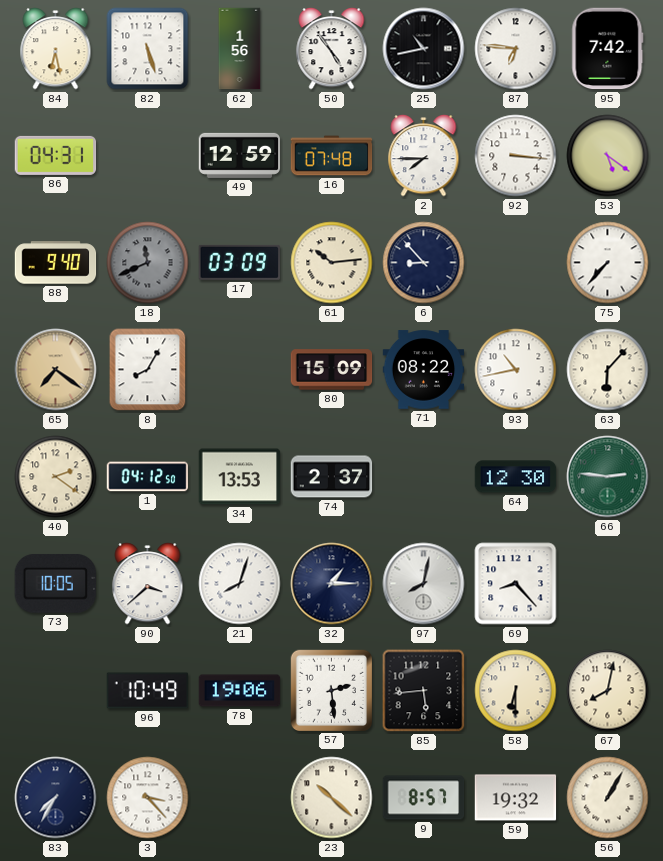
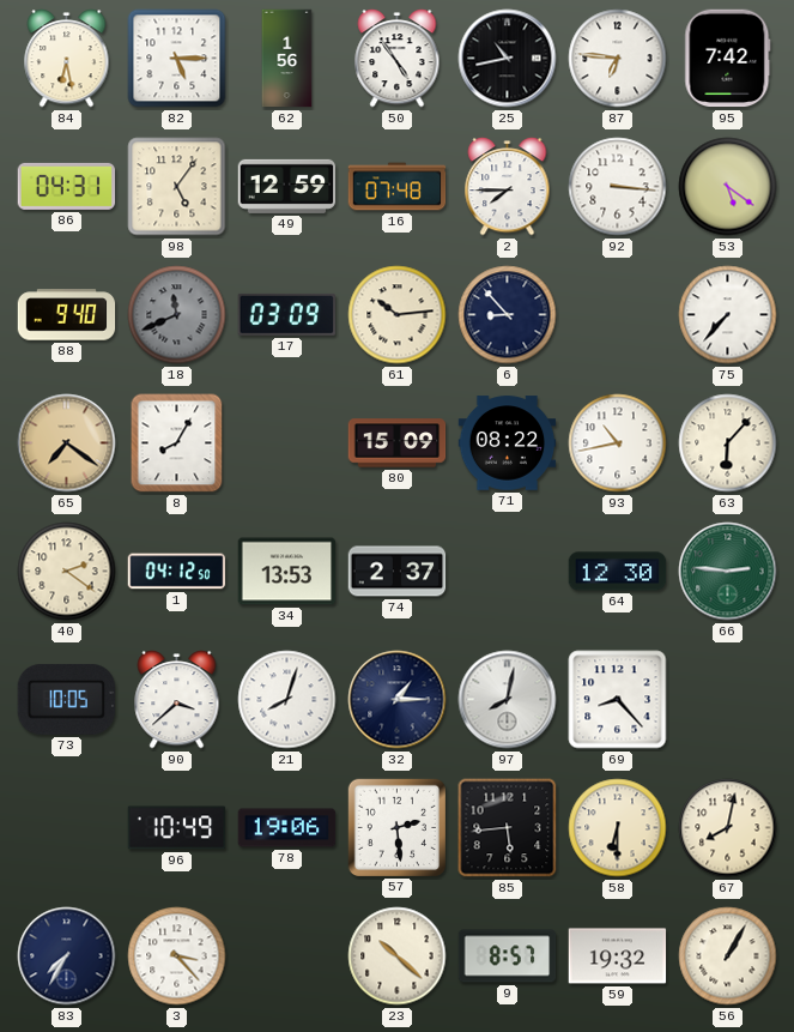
82: 5:27 -> 5:15 (177, 59)
98: none -> 5:06 (177, 187)
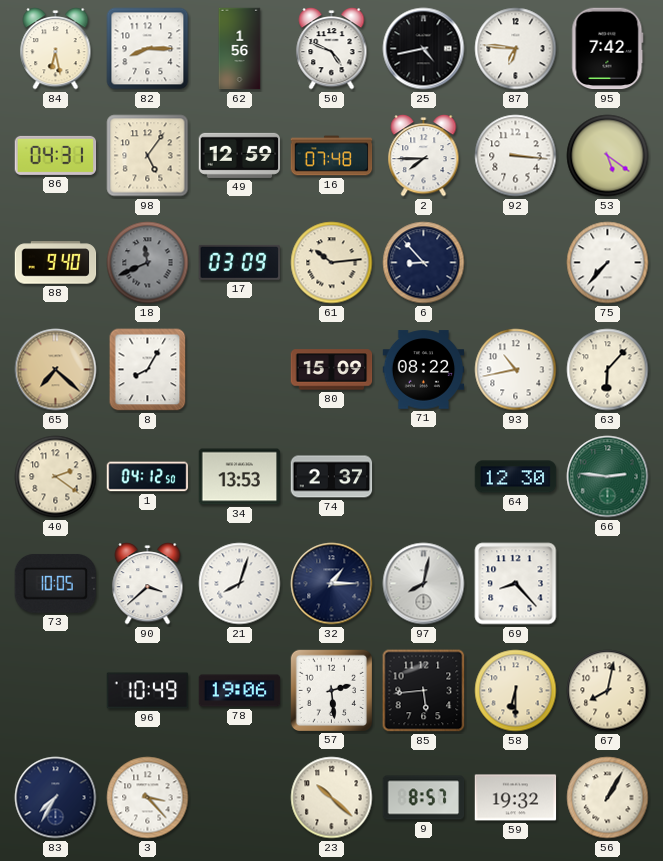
82: 5:15 -> 8:15 (148, 49)
50: 4:54 -> 4:49 (332, 49)
25: 10:43 -> 4:43 (424, 49)
65: 7:21 -> 7:22 (56, 370)
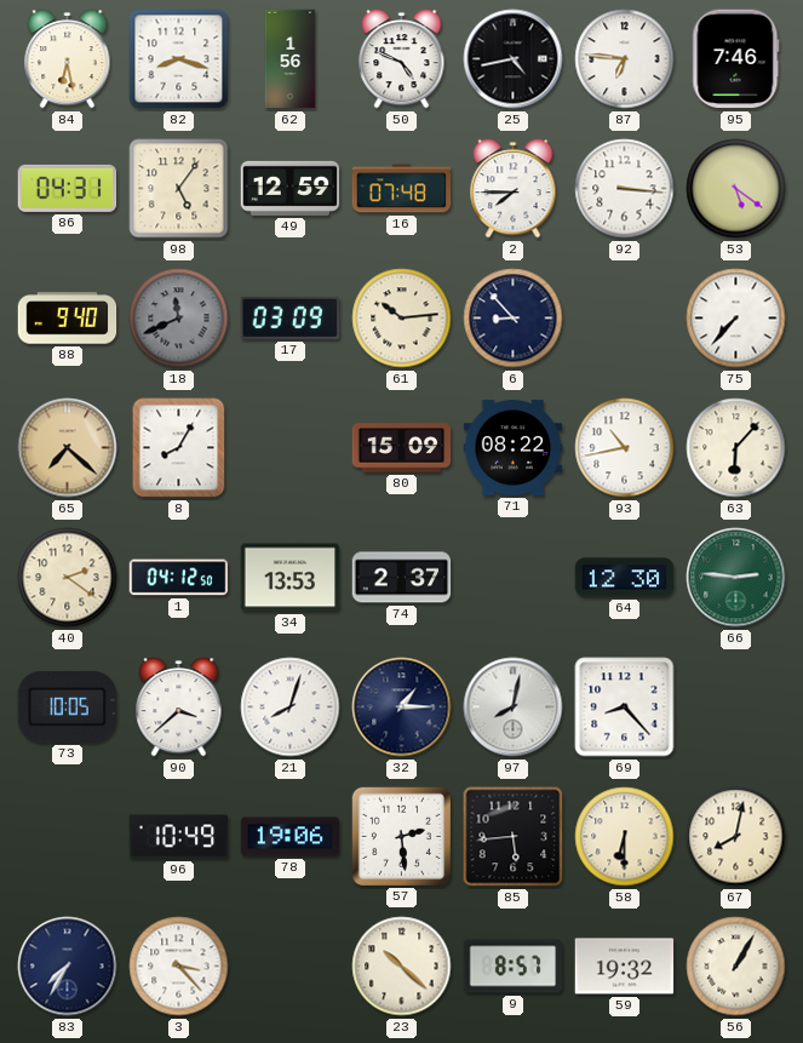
82: 8:15 -> 8:18 (179, 59)
95: 7:42 -> 7:46 (736, 59)
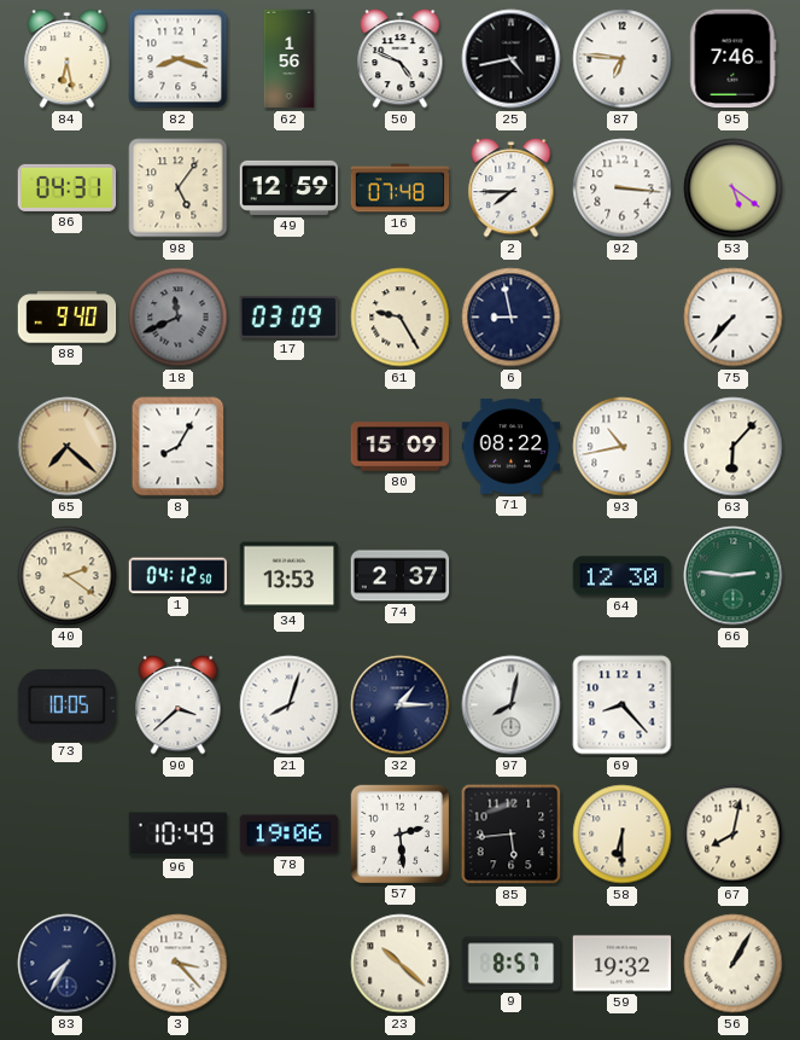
61: 10:14 -> 9:25 (401, 318)
6: 8:53 -> 8:58 (512, 318)
